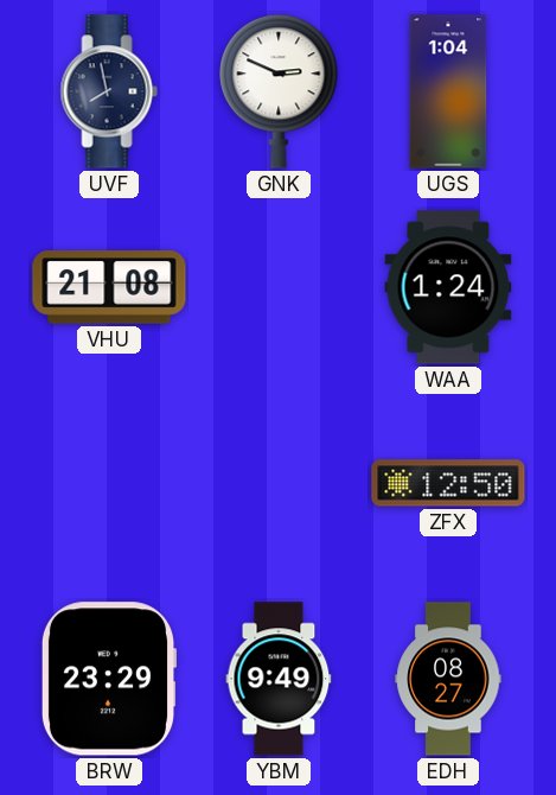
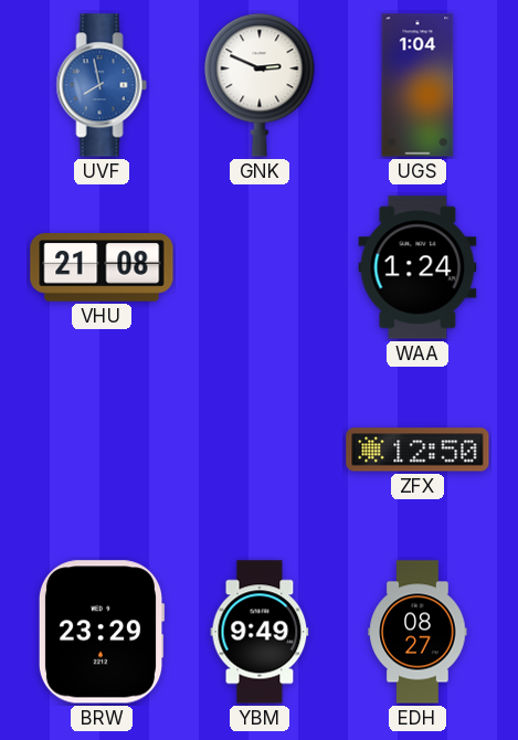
UVF dial: navy -> blue (102, 85)
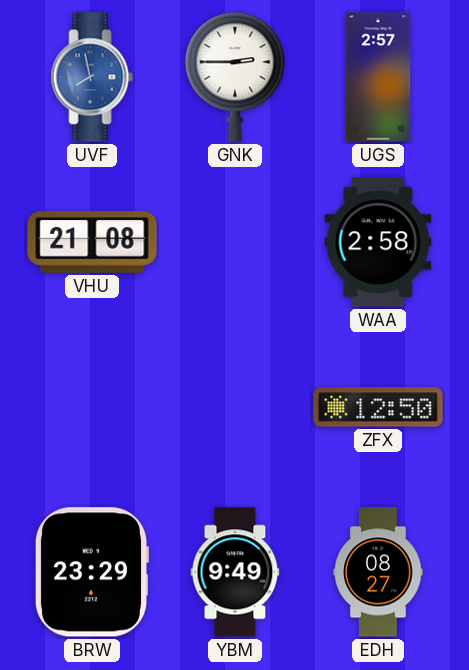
GNK: 2:49 -> 2:45 (235, 77)
UGS: 1:04 -> 2:57 (378, 77)
WAA: 1:24 -> 2:58 (378, 242)
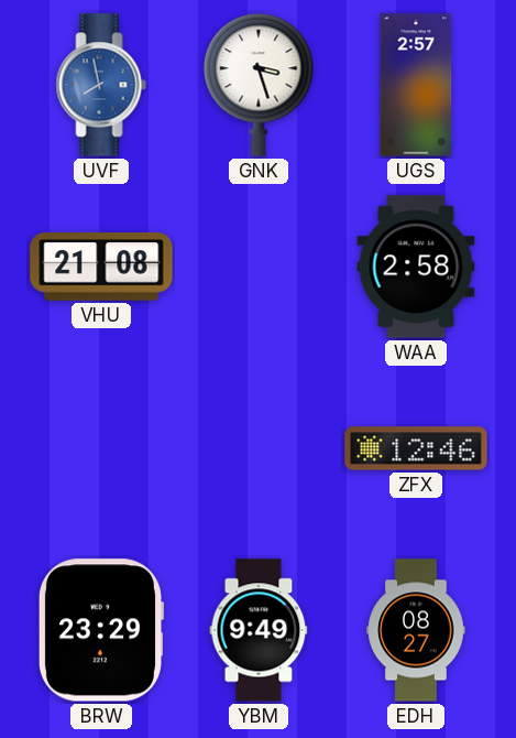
GNK: 2:45 -> 3:27 (259, 85)
ZFX: 12:50 -> 12:46 (416, 448)
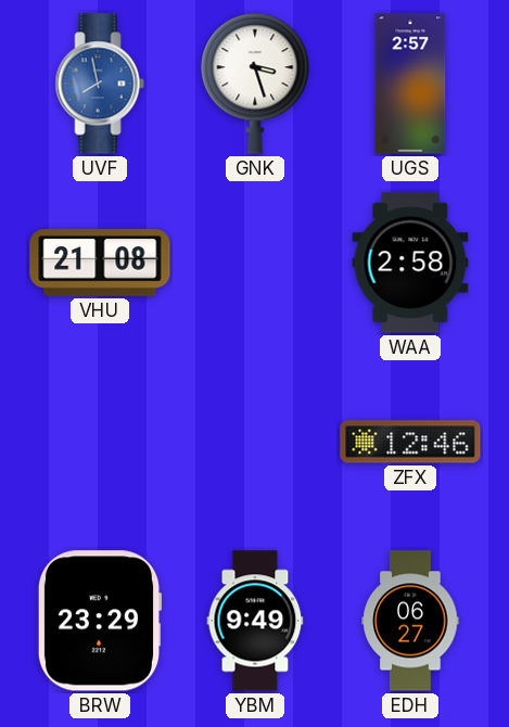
EDH: 08:27 -> 06:27 (410, 621)
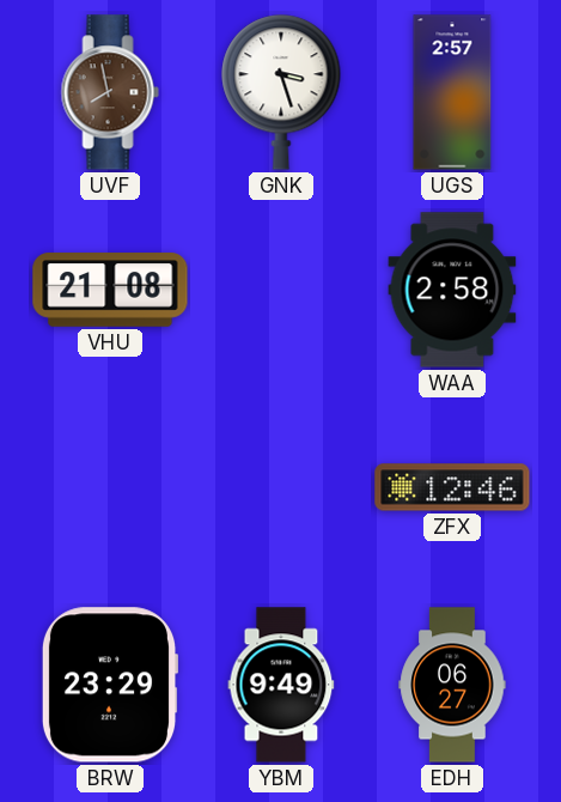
UVF dial: blue -> brown (110, 92)
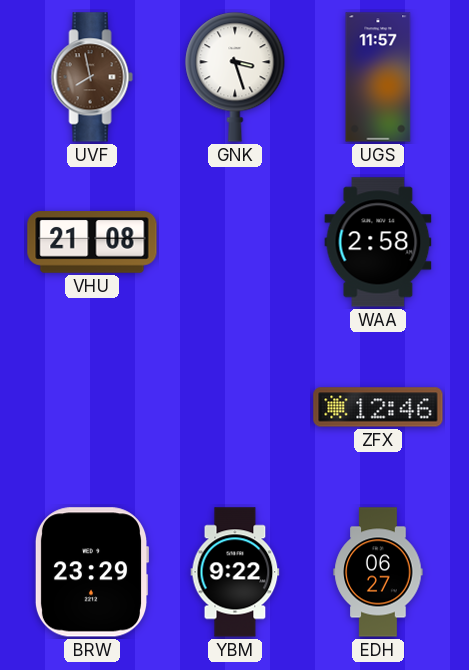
UGS: 2:57 -> 11:57 (378, 77)
YBM: 9:49 -> 9:22 (235, 572)
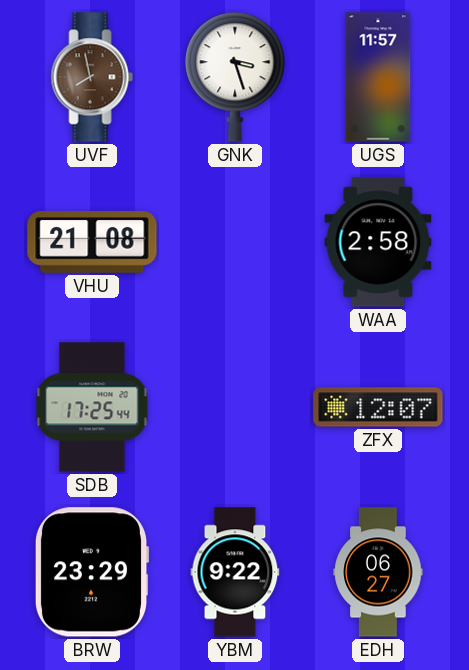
SDB: none -> 17:25 (92, 407)
ZFX: 12:46 -> 12:07 (378, 407)
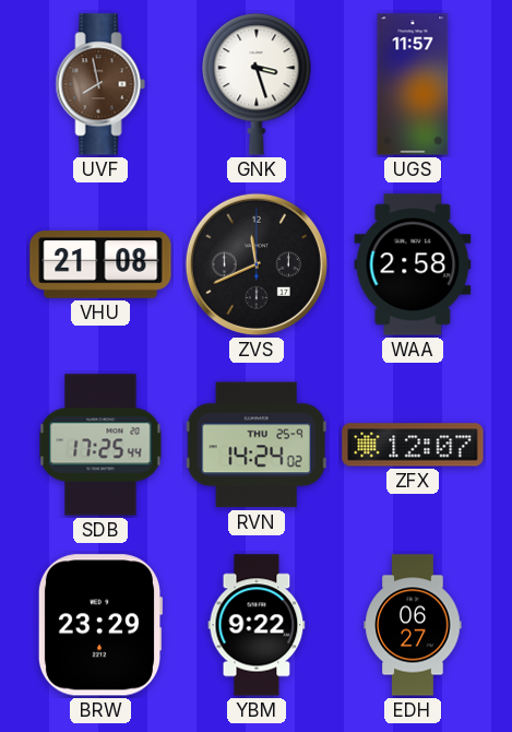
ZVS: none -> 11:41 (257, 264)
RVN: none -> 14:24 (257, 445)
